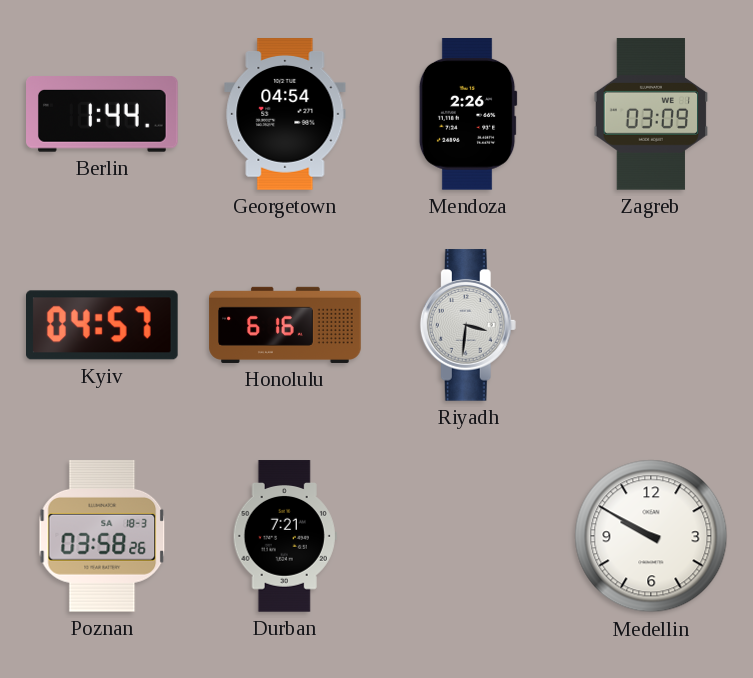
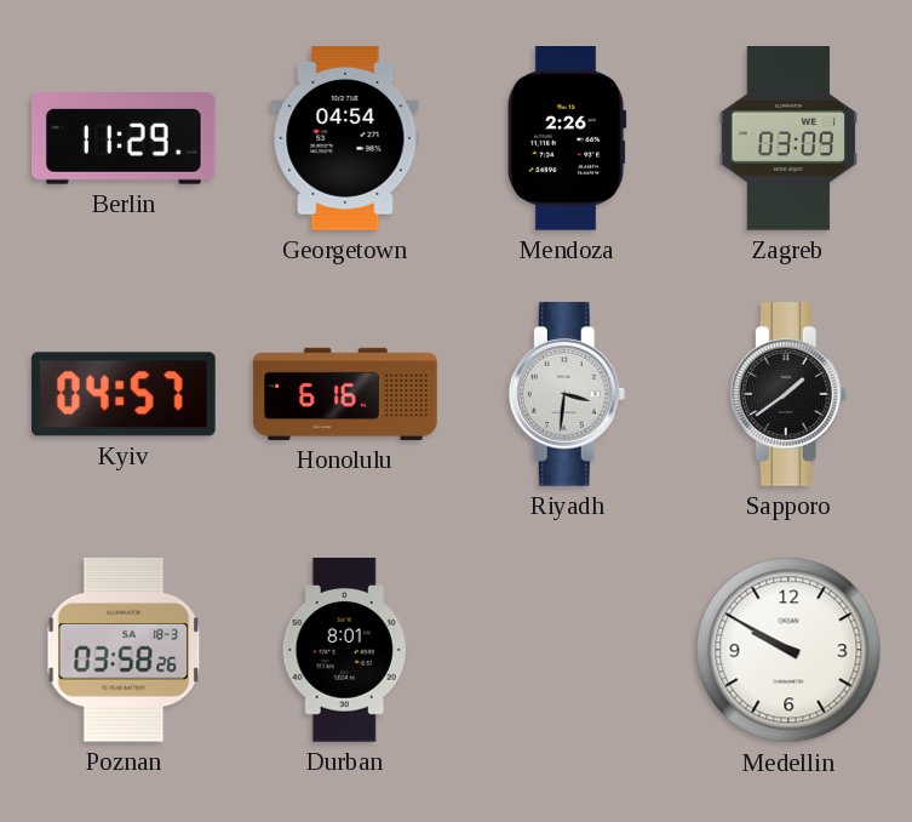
Berlin: 1:44 -> 11:29 (125, 139)
Sapporo: none -> 1:39 (788, 394)
Durban: 7:21 -> 8:01 (345, 650)
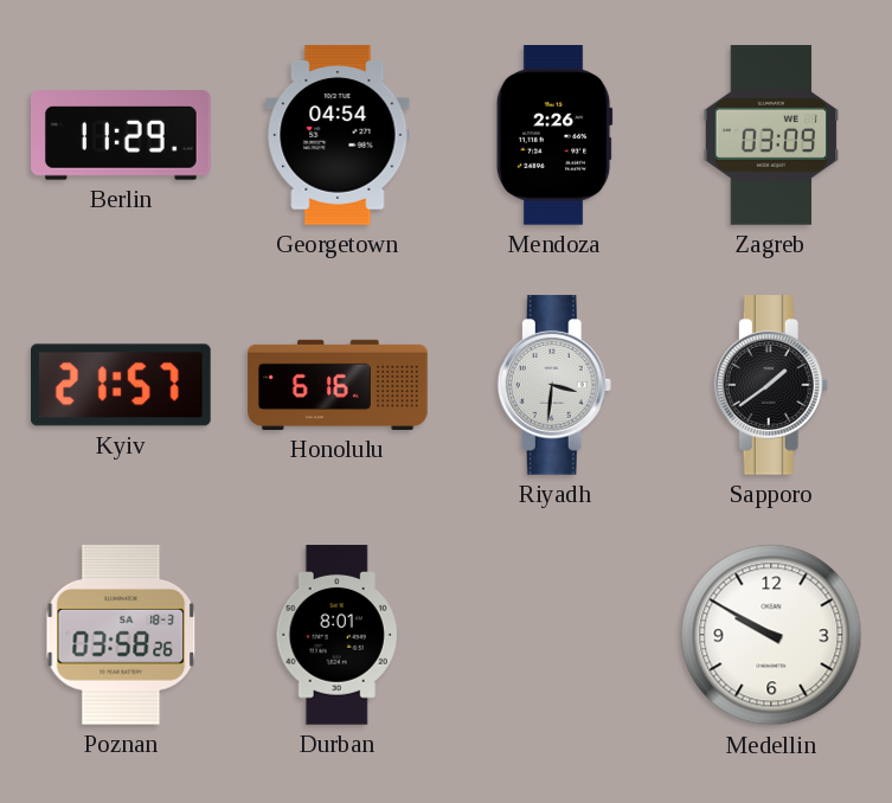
Kyiv: 04:57 -> 21:57 (122, 385)
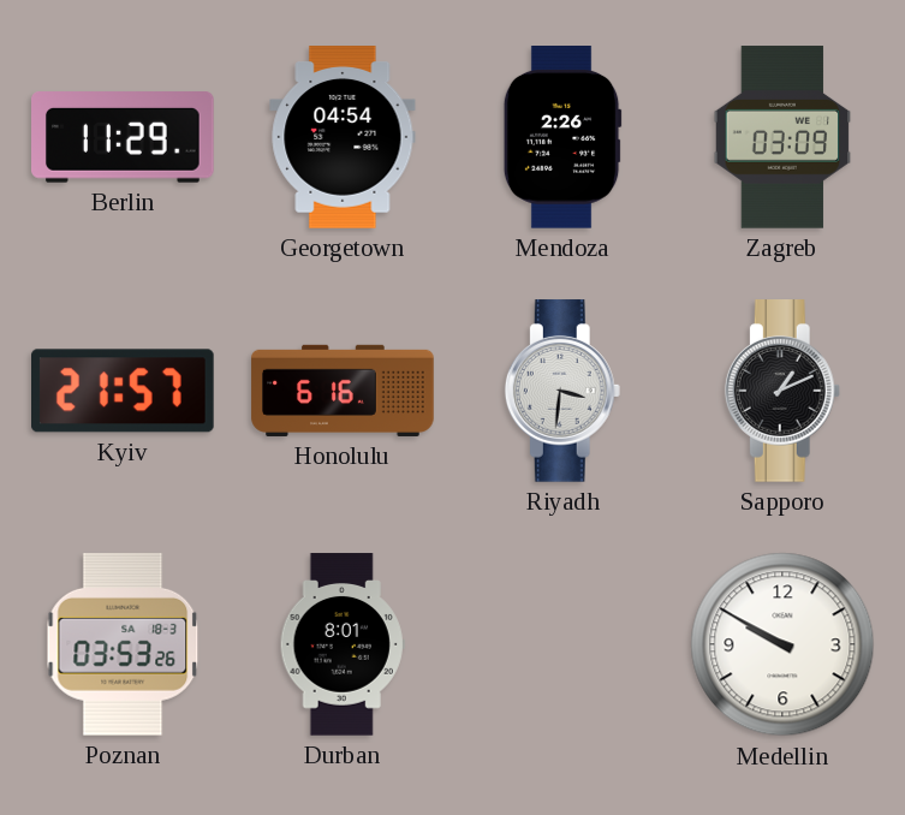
Sapporo: 1:39 -> 1:11 (782, 391)
Poznan: 03:58 -> 03:53 (123, 644)
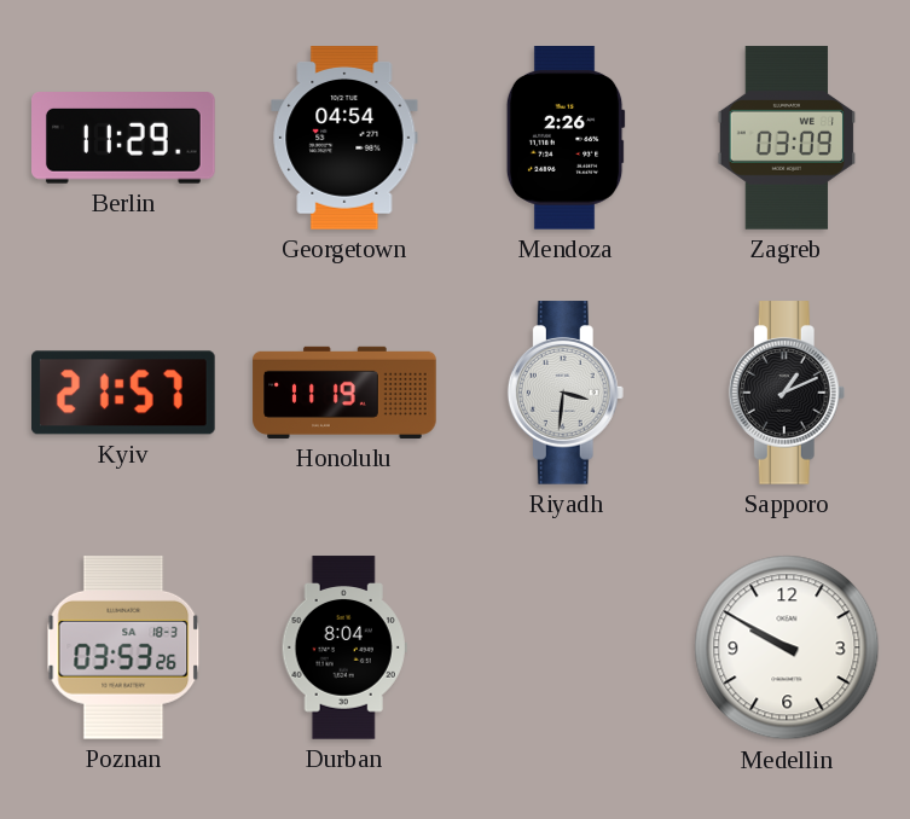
Honolulu: 6:16 -> 11:19 (344, 393)
Durban: 8:01 -> 8:04 (344, 647)
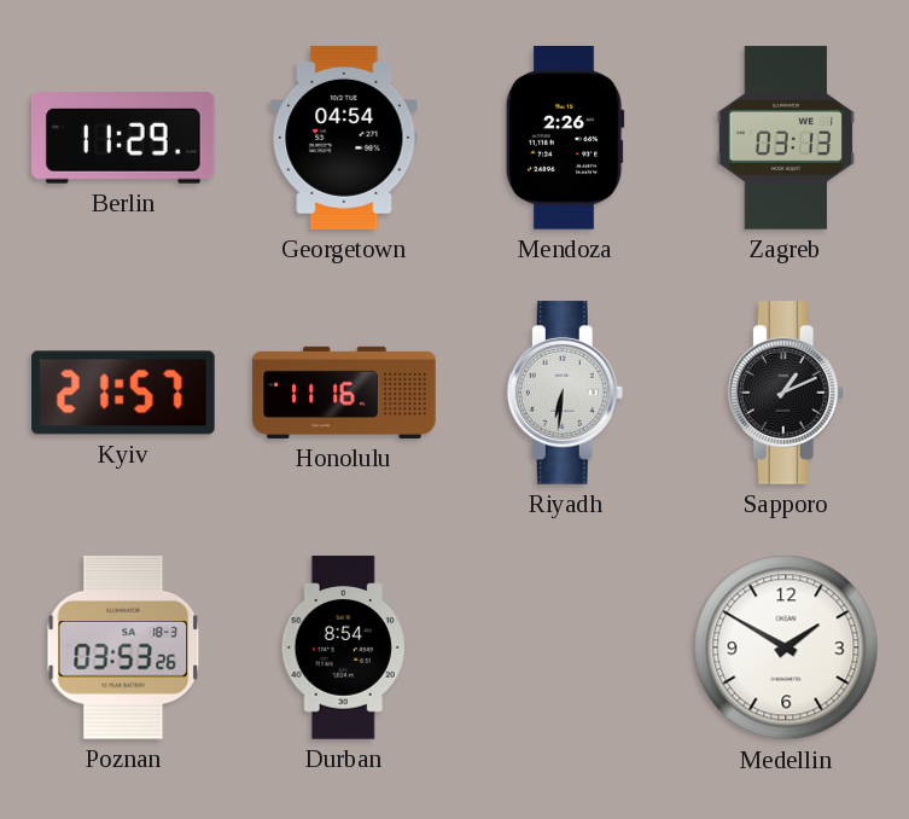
Zagreb: 03:09 -> 03:13 (786, 138)
Honolulu: 11:19 -> 11:16 (344, 393)
Riyadh: 3:31 -> 6:31 (565, 393)
Durban: 8:04 -> 8:54 (344, 647)
Medellin: 9:50 -> 1:50 (786, 647)
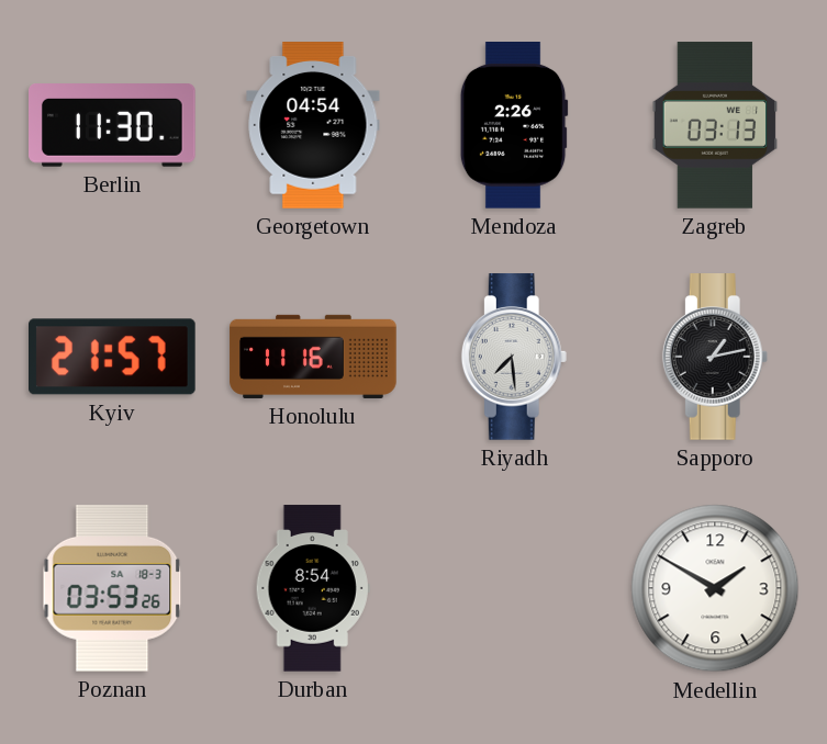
Berlin: 11:29 -> 11:30 (113, 126)
Riyadh: 6:31 -> 7:29 (514, 357)
Sapporo: 1:11 -> 1:13 (715, 357)
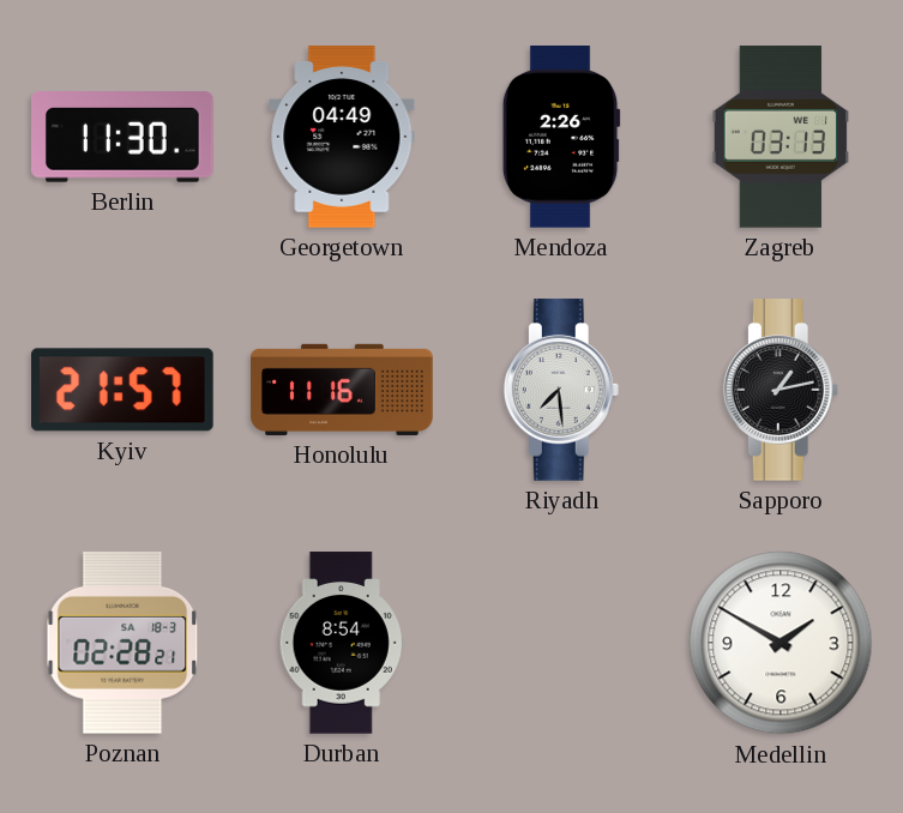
Georgetown: 04:54 -> 04:49 (342, 137)
Poznan: 03:53 -> 02:28 (122, 643)
